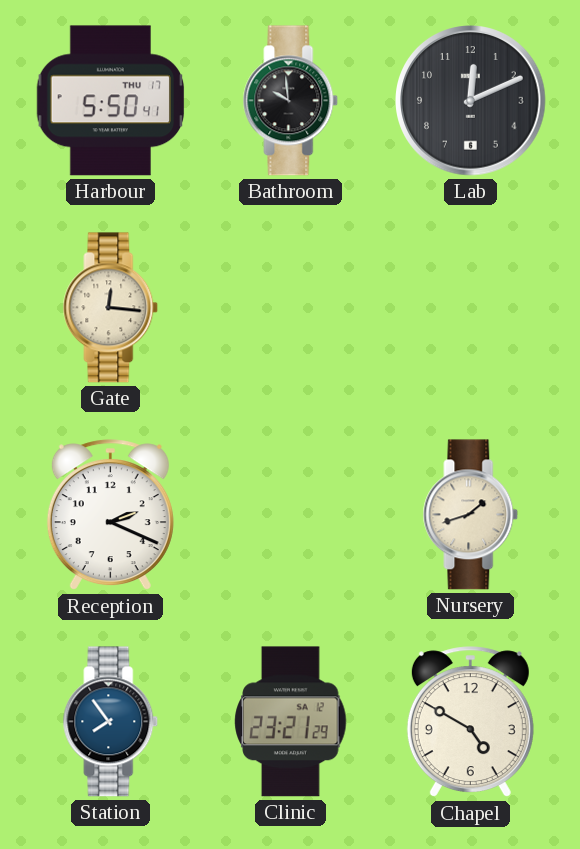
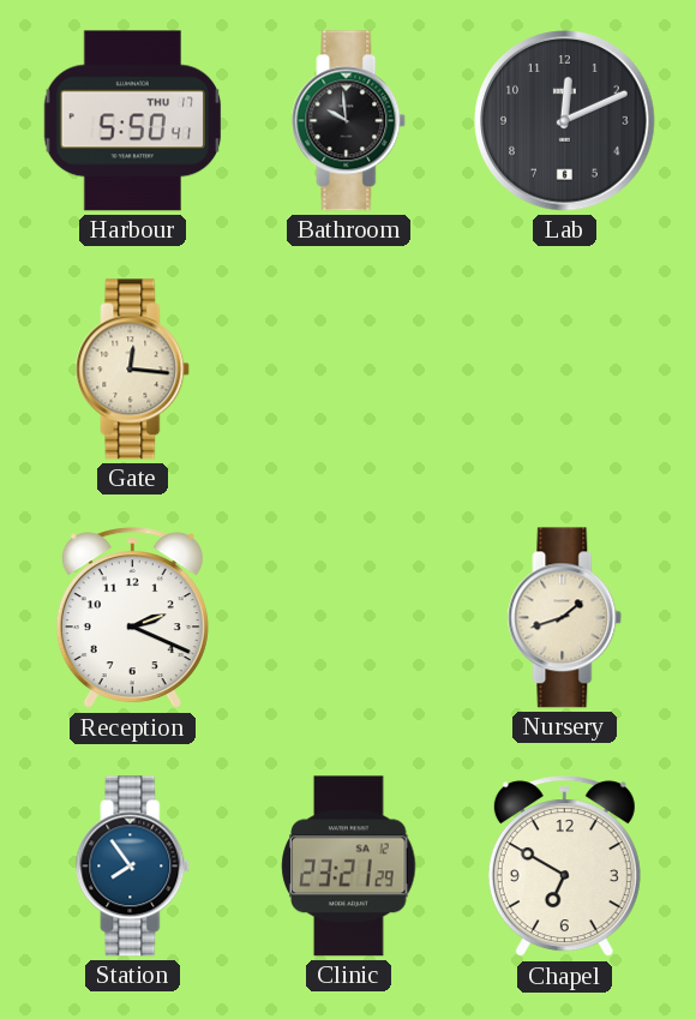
Chapel: 4:50 -> 6:50 (564, 867)
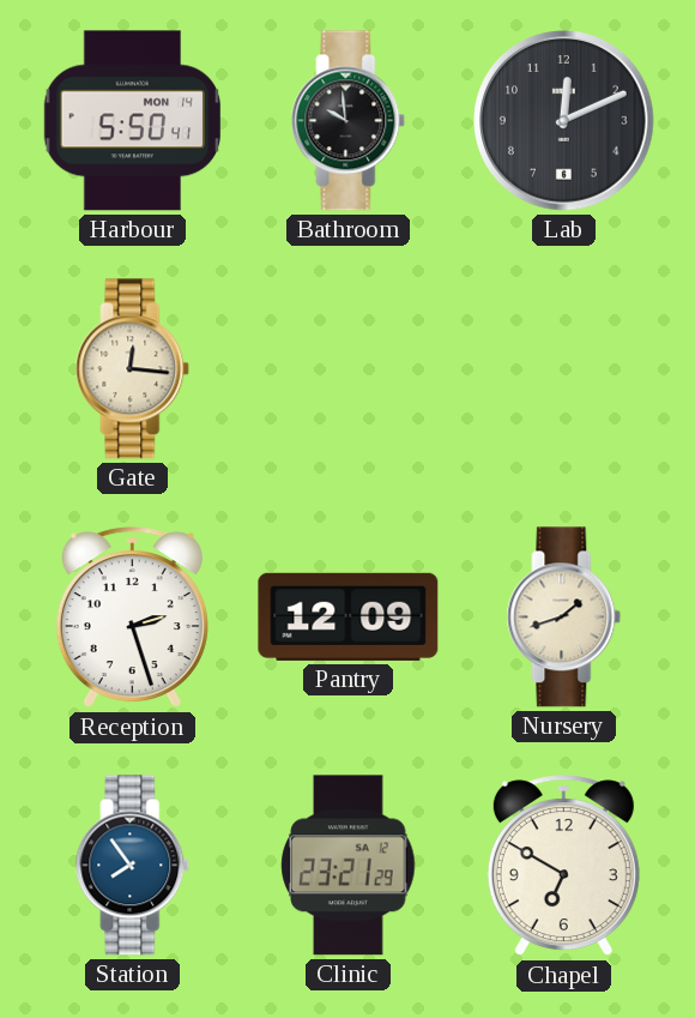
Harbour date: THU 17 -> MON 14 (133, 121)
Reception: 2:19 -> 2:27 (132, 618)
Pantry: none -> 12:09 (349, 616)
